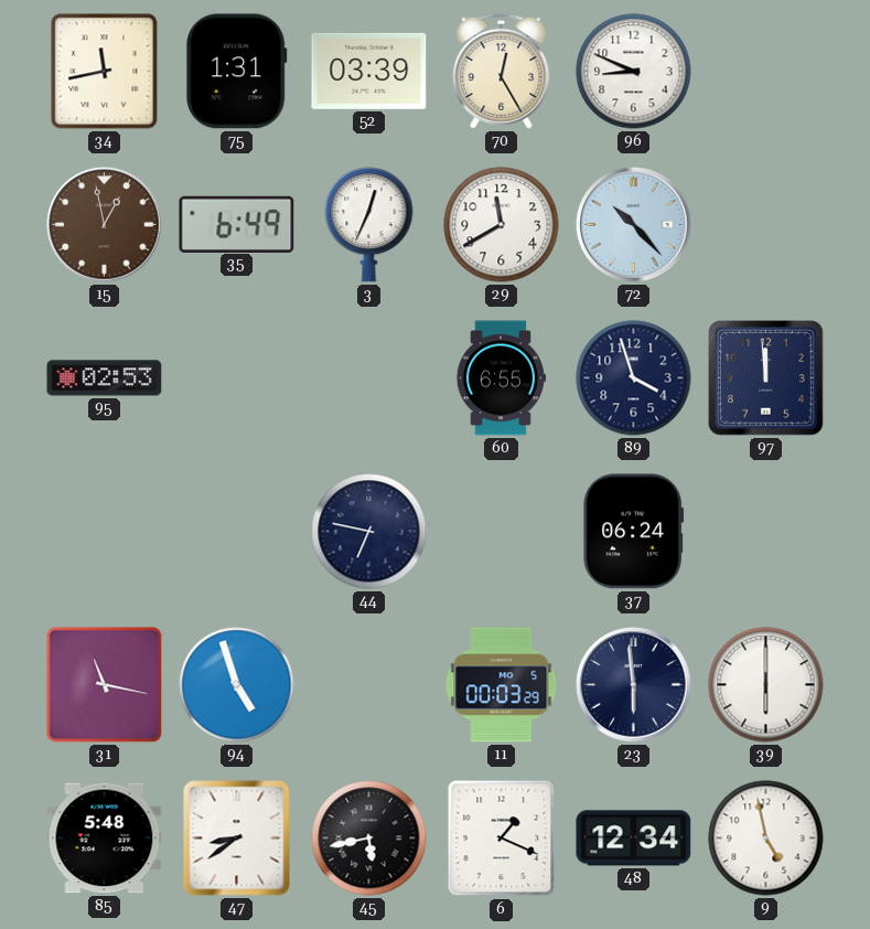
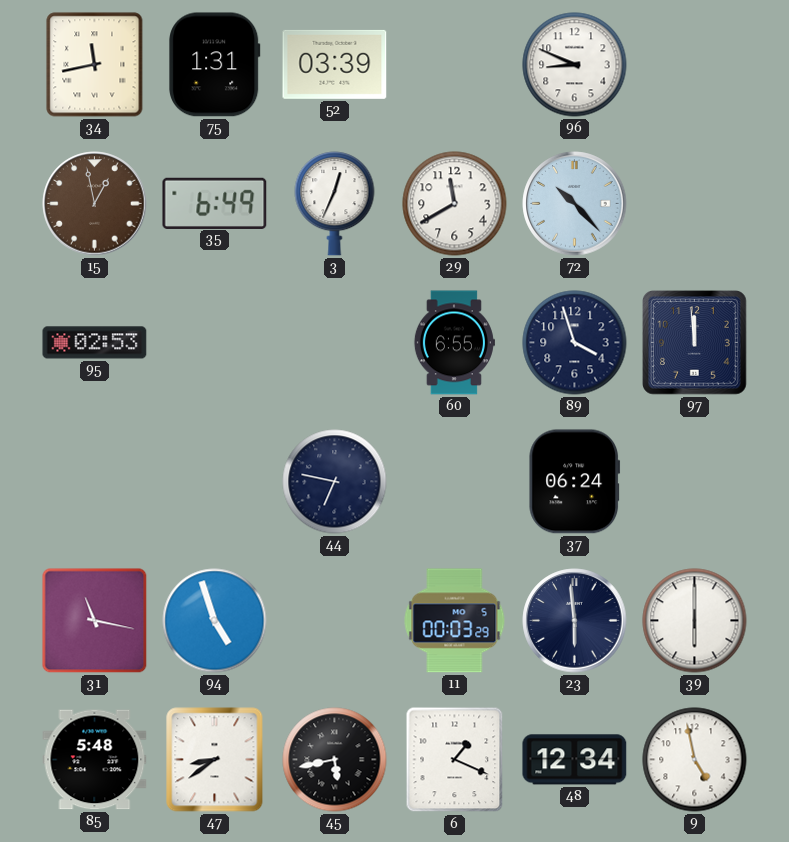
70: 12:25 -> none (502, 71)
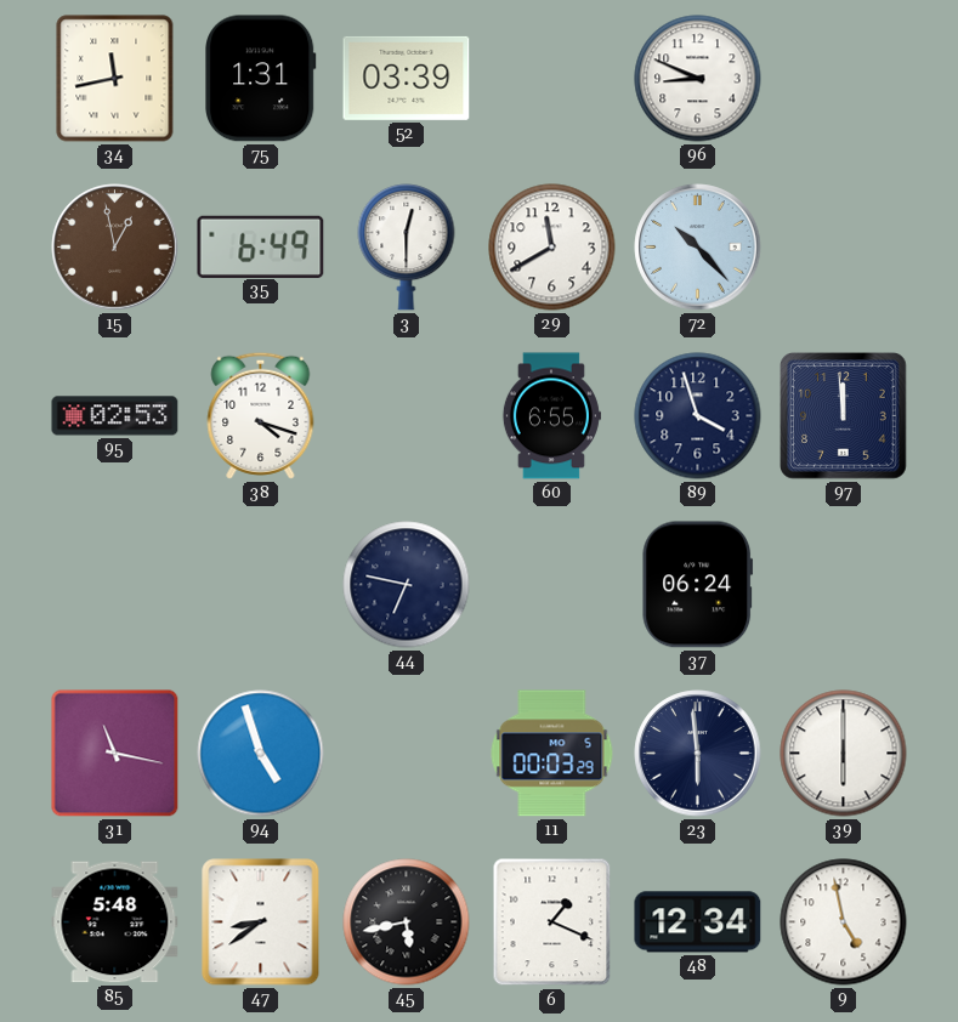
3: 12:34 -> 12:30 (407, 248)
38: none -> 4:18 (261, 415)
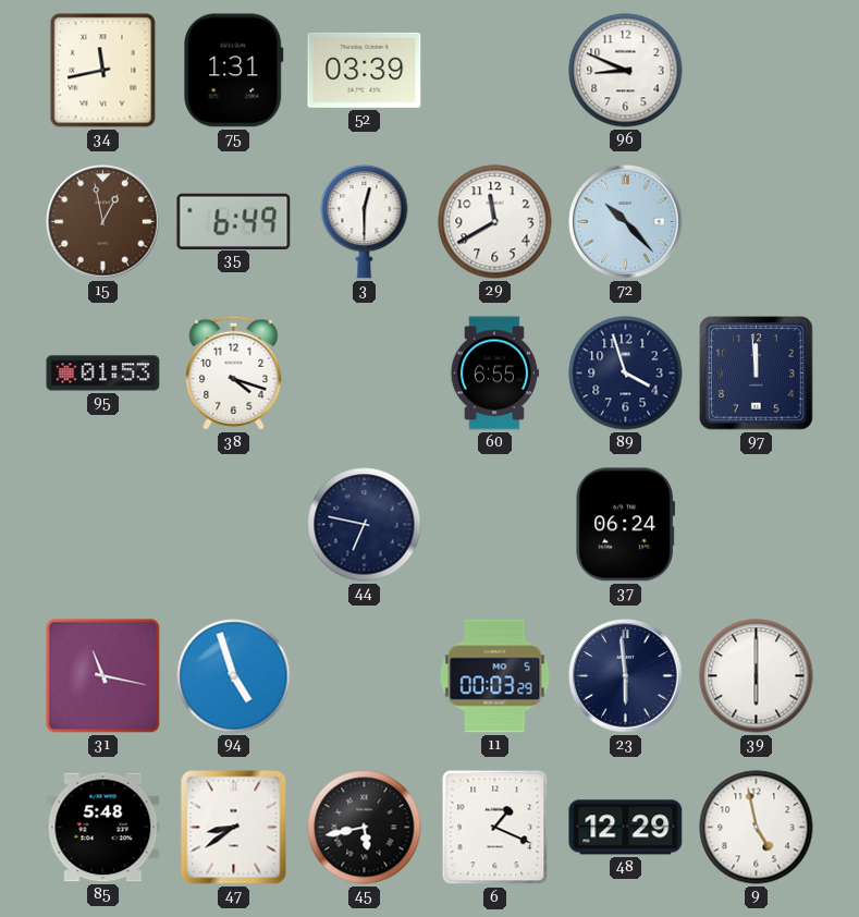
95: 02:53 -> 01:53 (103, 374)
48: 12:34 -> 12:29 (626, 828)
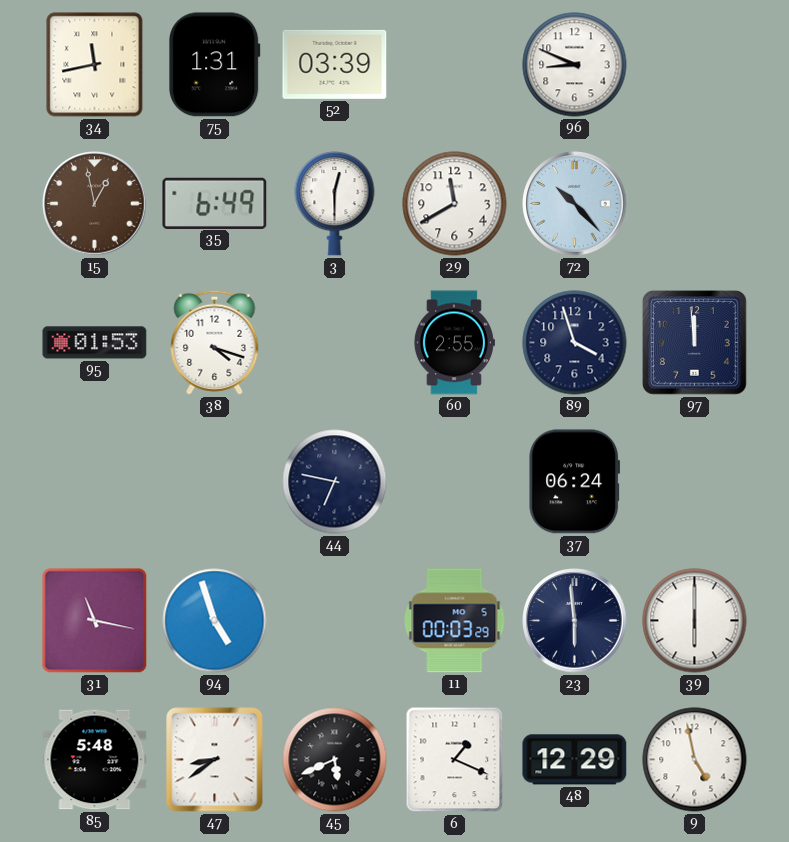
60: 6:55 -> 2:55 (454, 343)
45: 5:43 -> 5:41 (335, 760)
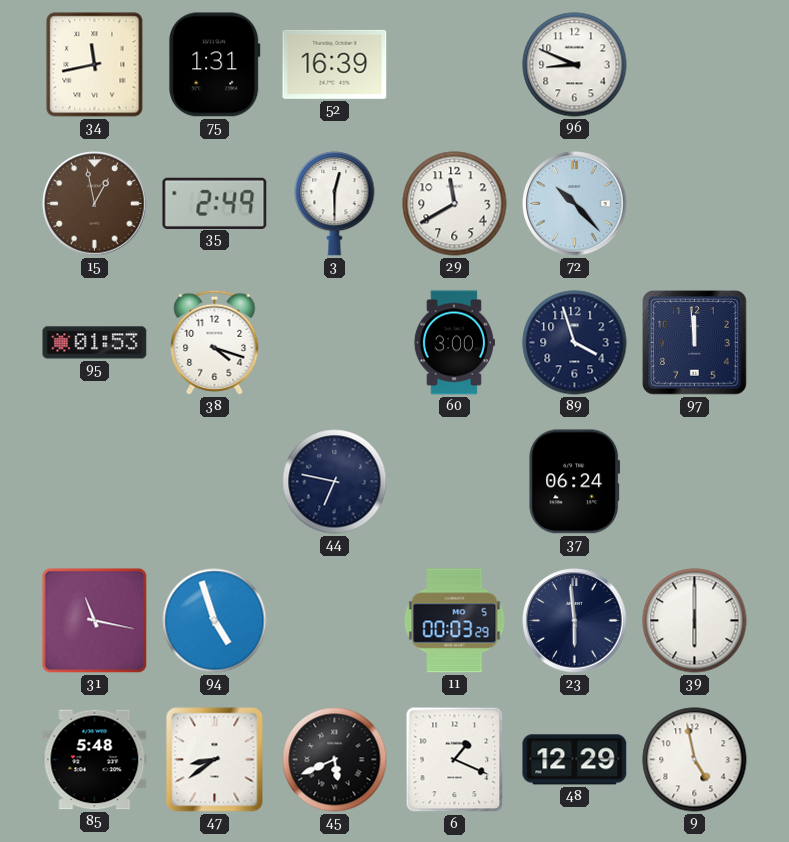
52: 03:39 -> 16:39 (335, 64)
35: 6:49 -> 2:49 (215, 203)
60: 2:55 -> 3:00 (454, 343)
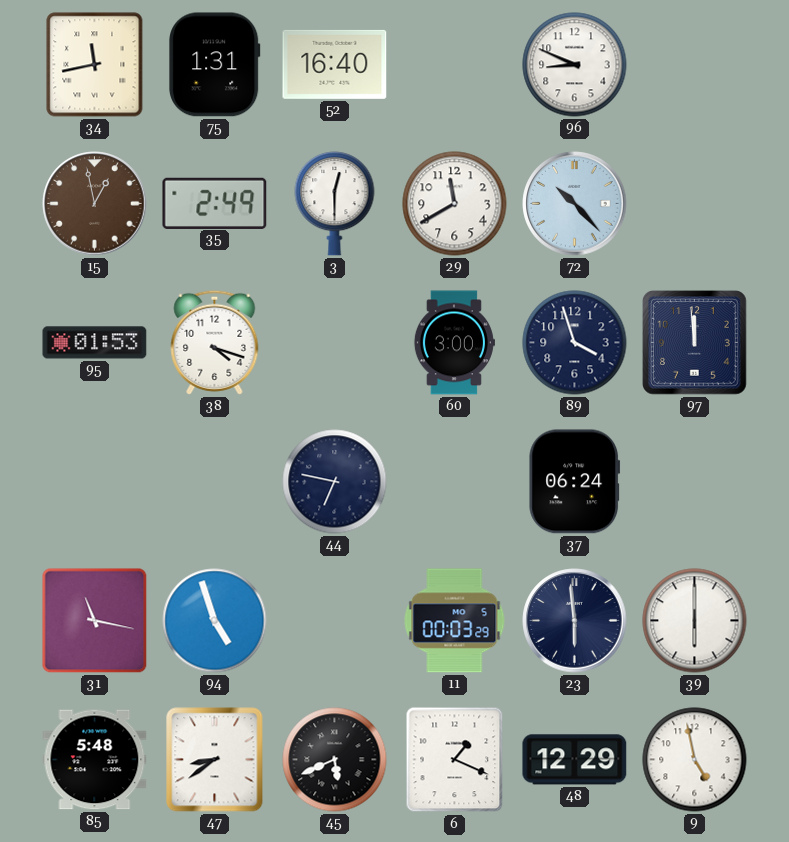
52: 16:39 -> 16:40 (335, 64)
